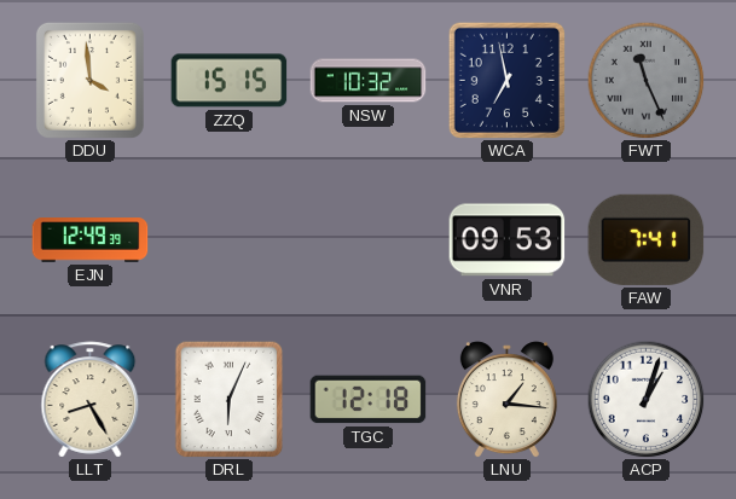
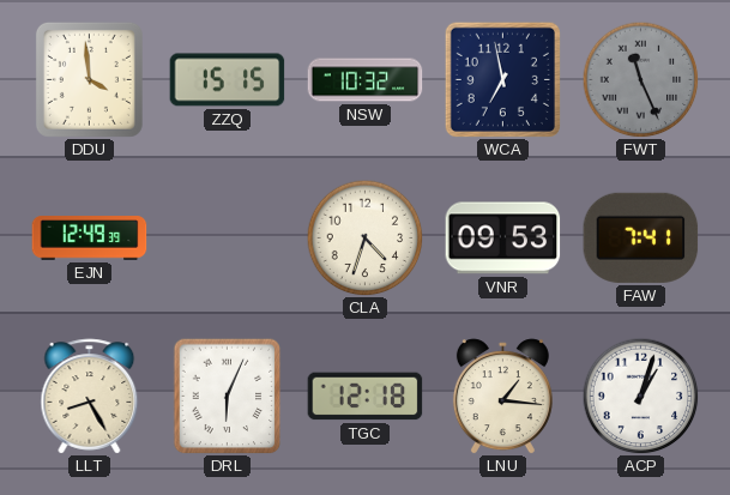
CLA: none -> 4:33 (364, 237)
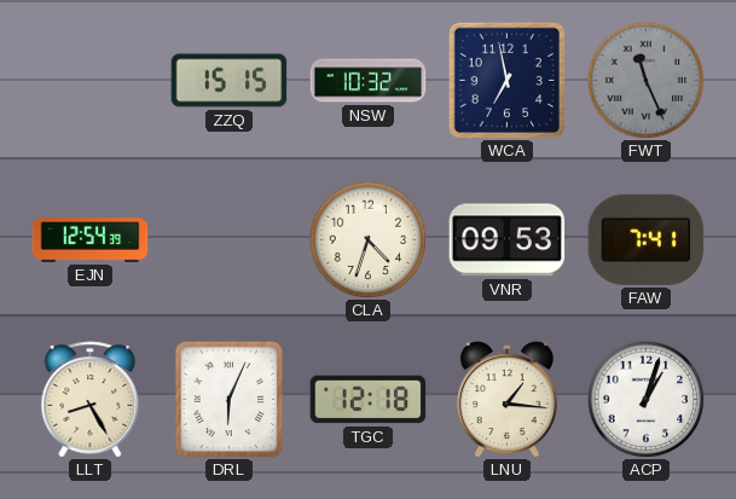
DDU: 3:59 -> none (89, 79)
EJN: 12:49 -> 12:54 (91, 240)
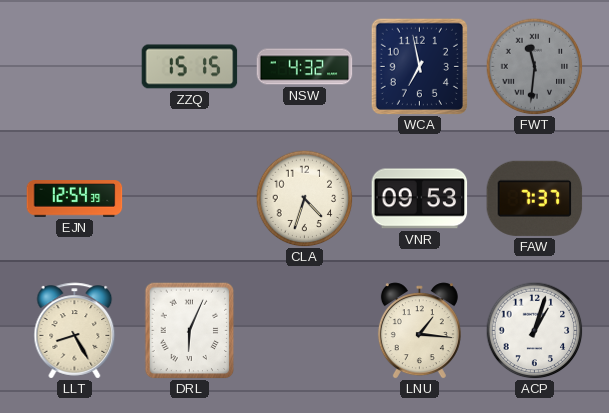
NSW: 10:32 -> 4:32 (305, 67)
FWT: 11:26 -> 11:31 (534, 66)
FAW: 7:41 -> 7:37 (535, 198)
TGC: 12:18 -> none (369, 400)
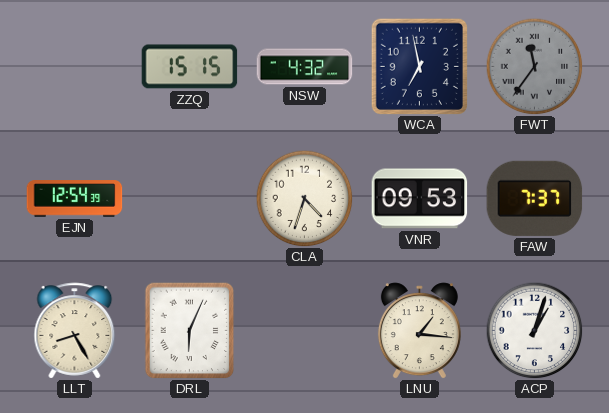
FWT: 11:31 -> 11:36 (534, 66)
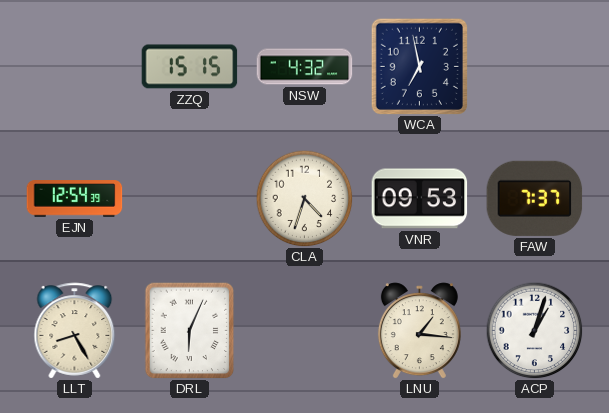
FWT: 11:36 -> none (534, 66)
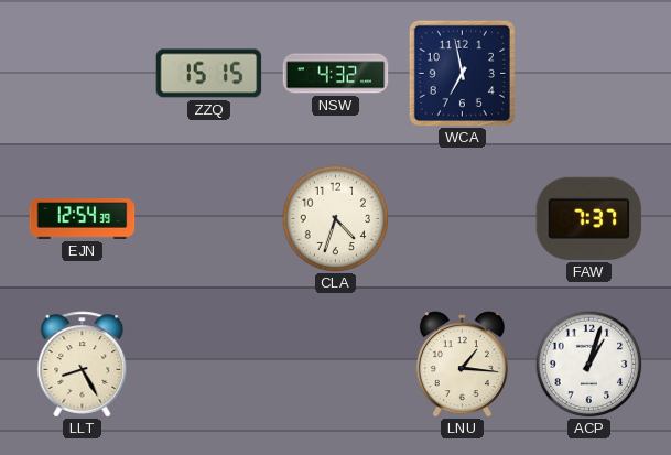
VNR: 09:53 -> none (420, 199)
DRL: 6:04 -> none (190, 330)
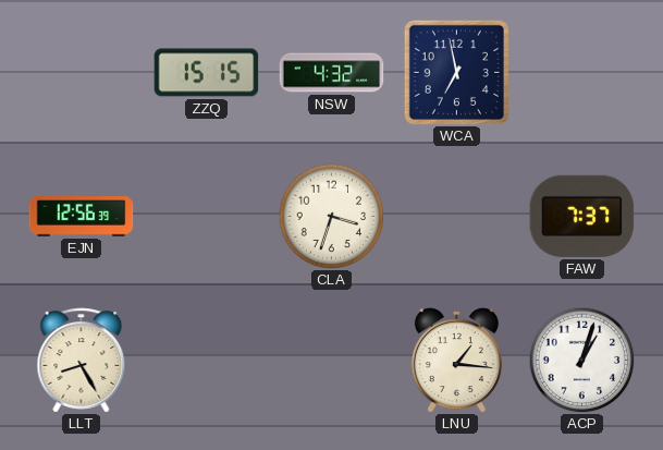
EJN: 12:54 -> 12:56 (82, 217)
CLA: 4:33 -> 3:33 (331, 216)
